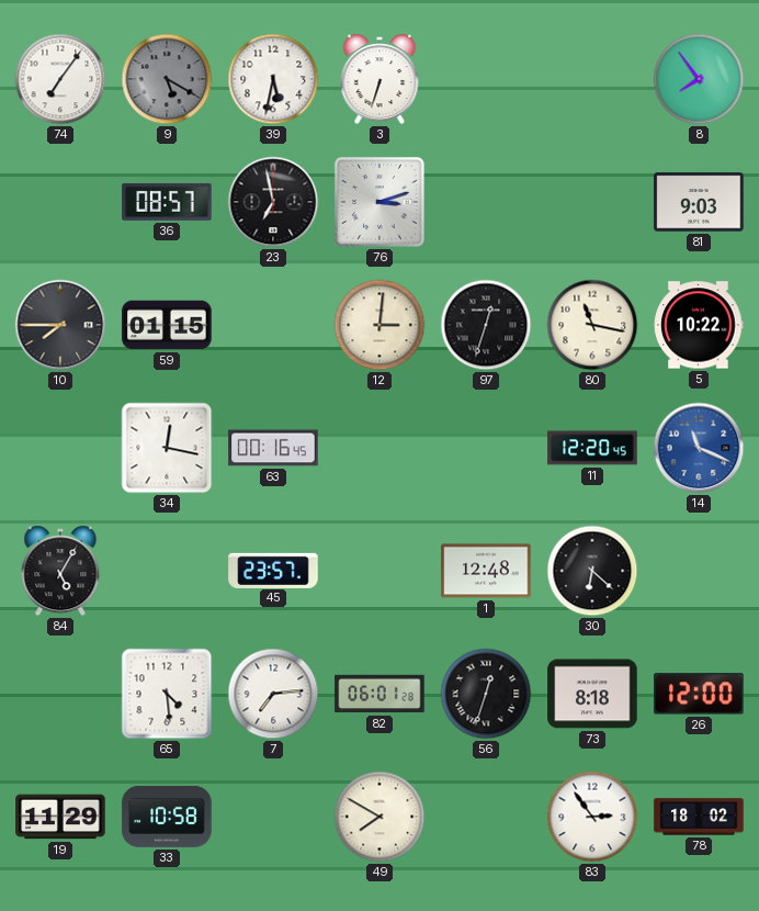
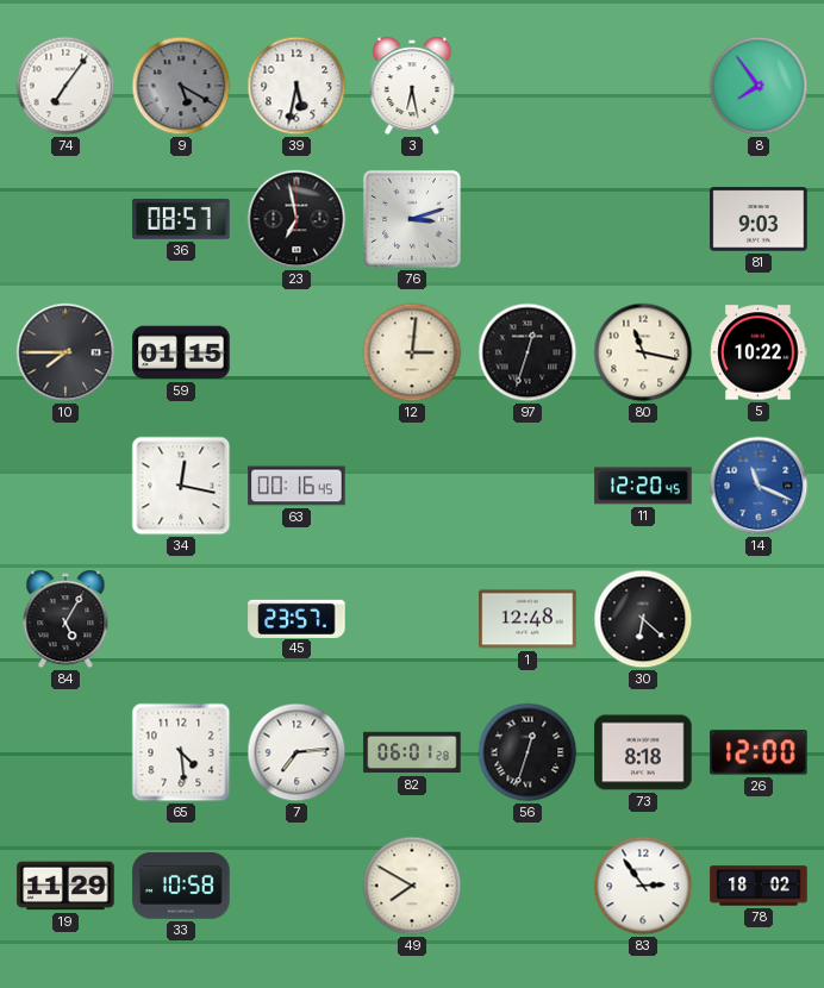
3: 6:33 -> 6:28 (412, 86)
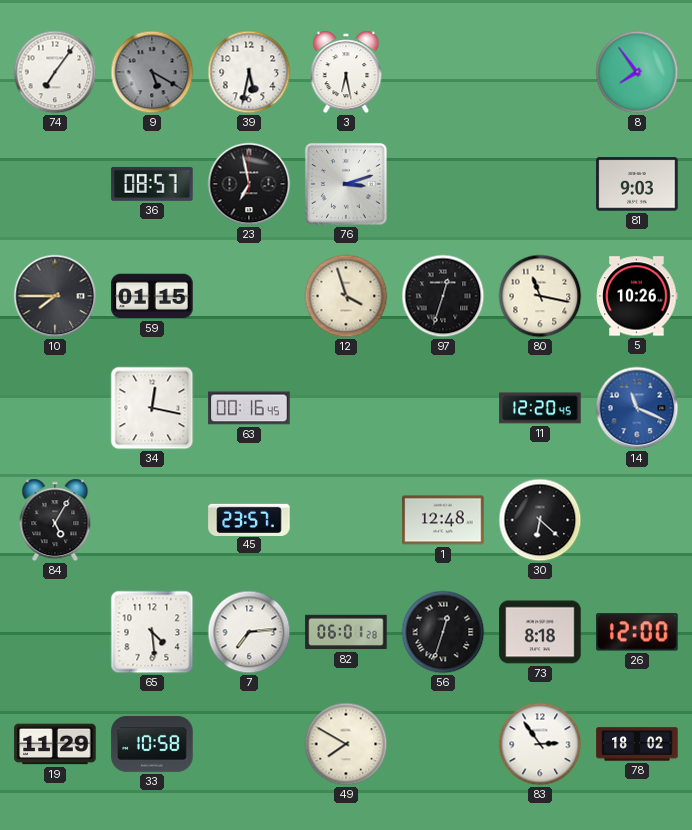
12: 3:01 -> 3:57 (346, 296)
5: 10:22 -> 10:26 (637, 296)
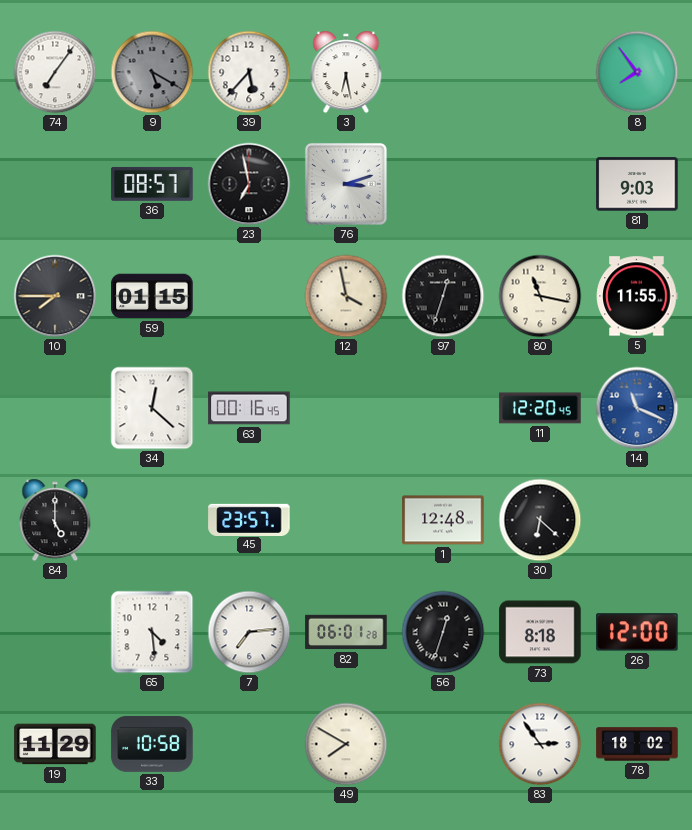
39: 5:32 -> 5:37 (249, 72)
12: 3:57 -> 3:58 (346, 296)
5: 10:26 -> 11:55 (637, 296)
34: 12:17 -> 12:22 (152, 408)
84: 5:05 -> 5:00 (55, 520)
